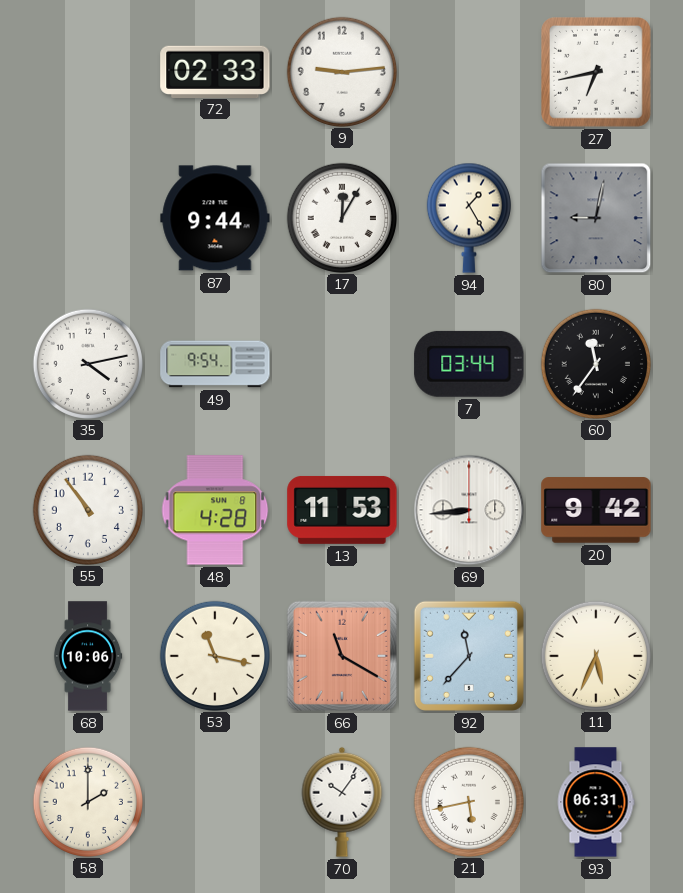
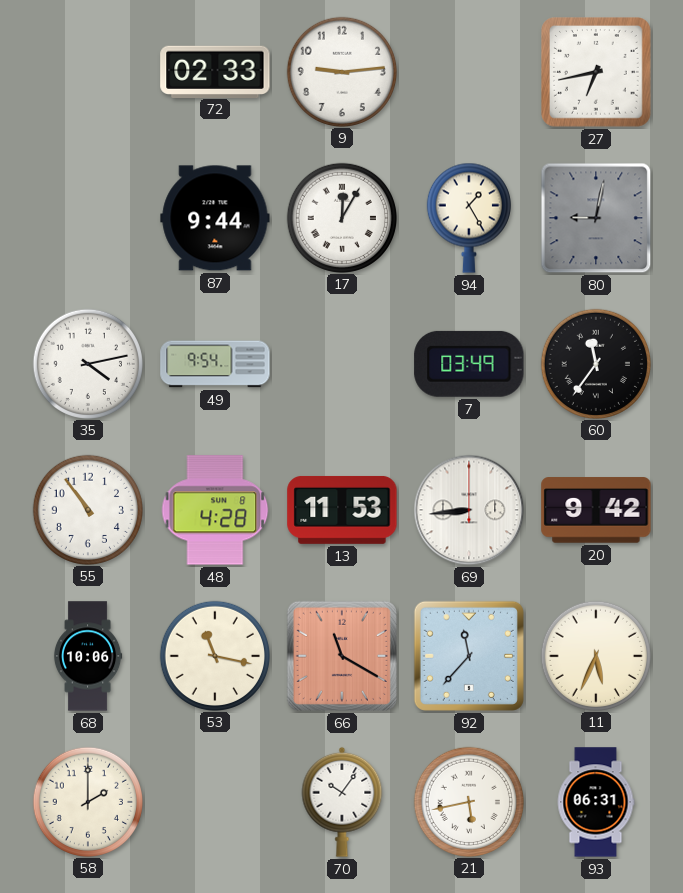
7: 03:44 -> 03:49 (469, 364)
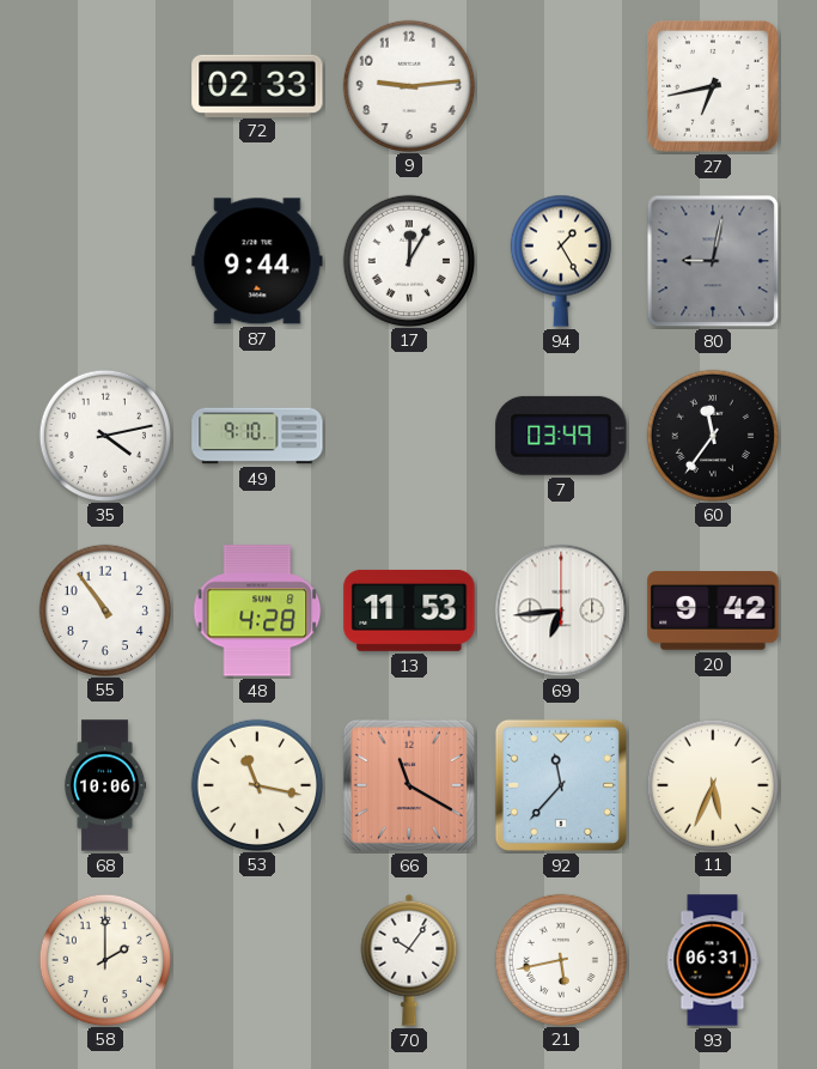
49: 9:54 -> 9:10 (257, 436)
69: 8:44 -> 6:44 (561, 611)
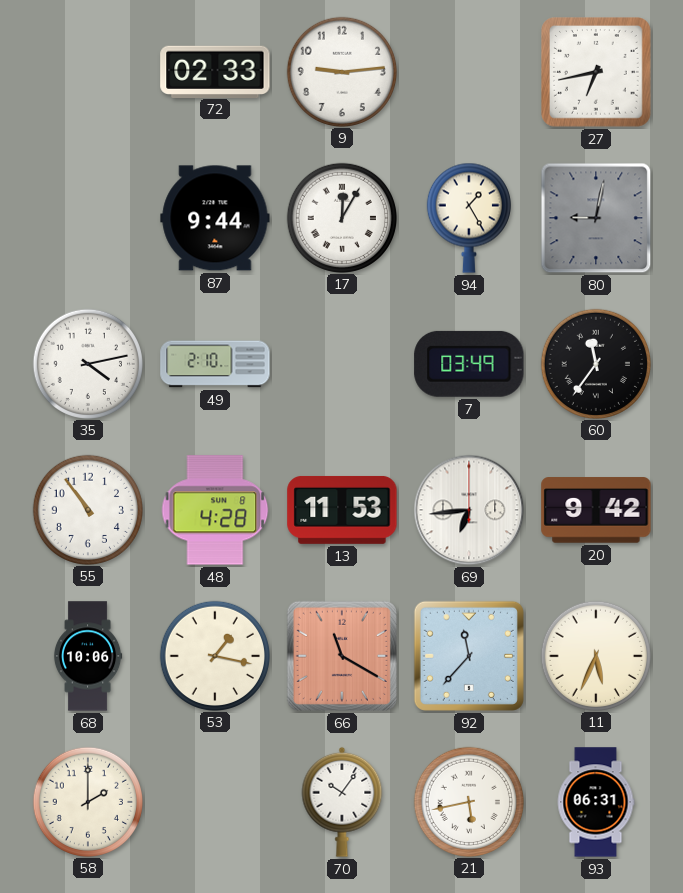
49: 9:10 -> 2:10 (215, 364)
53: 11:17 -> 1:17 (214, 655)
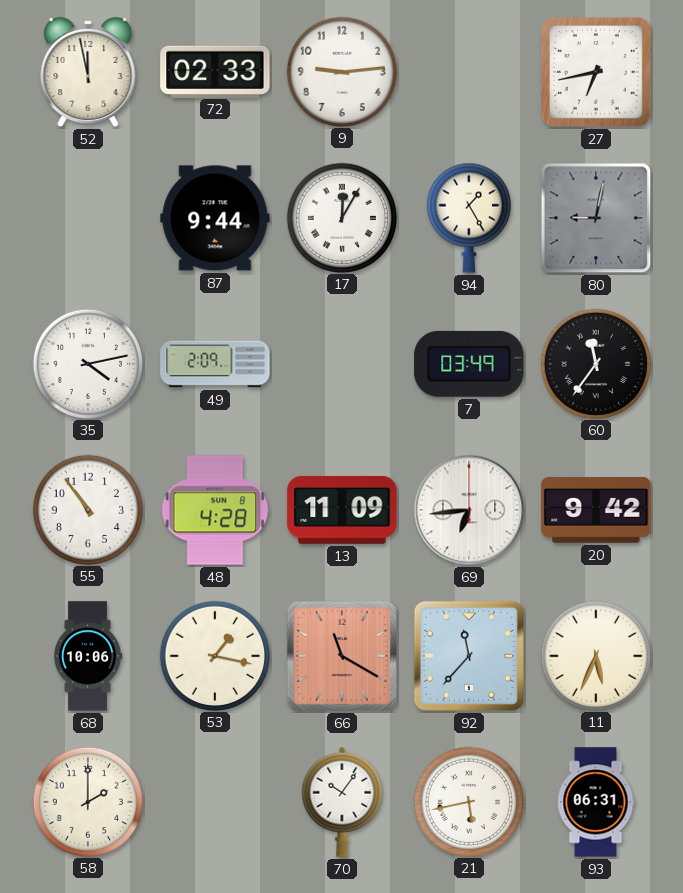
52: none -> 11:58 (88, 72)
49: 2:10 -> 2:09 (215, 364)
13: 11:53 -> 11:09 (342, 510)
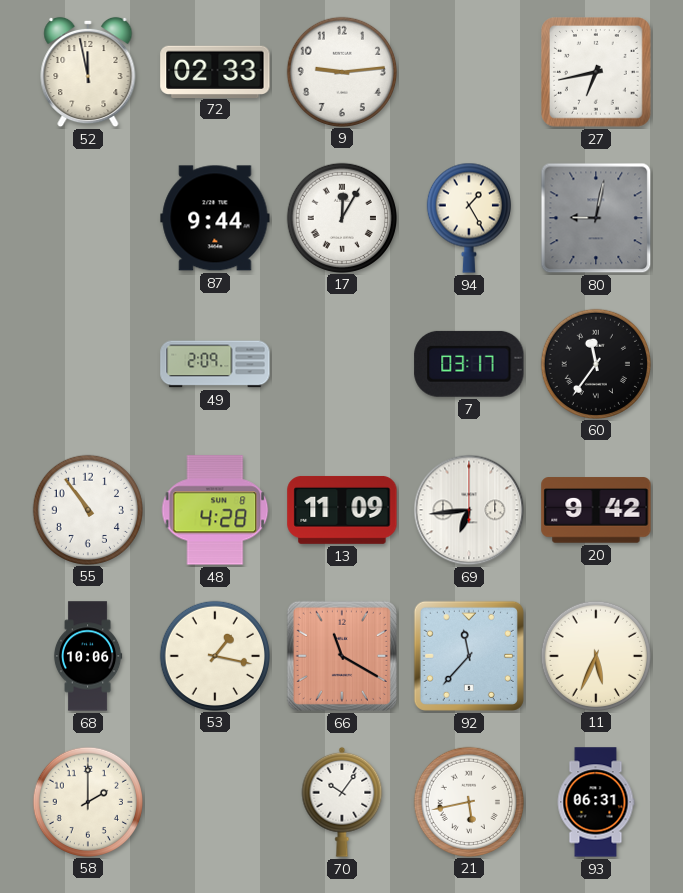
35: 4:13 -> none (87, 363)
7: 03:49 -> 03:17 (469, 364)
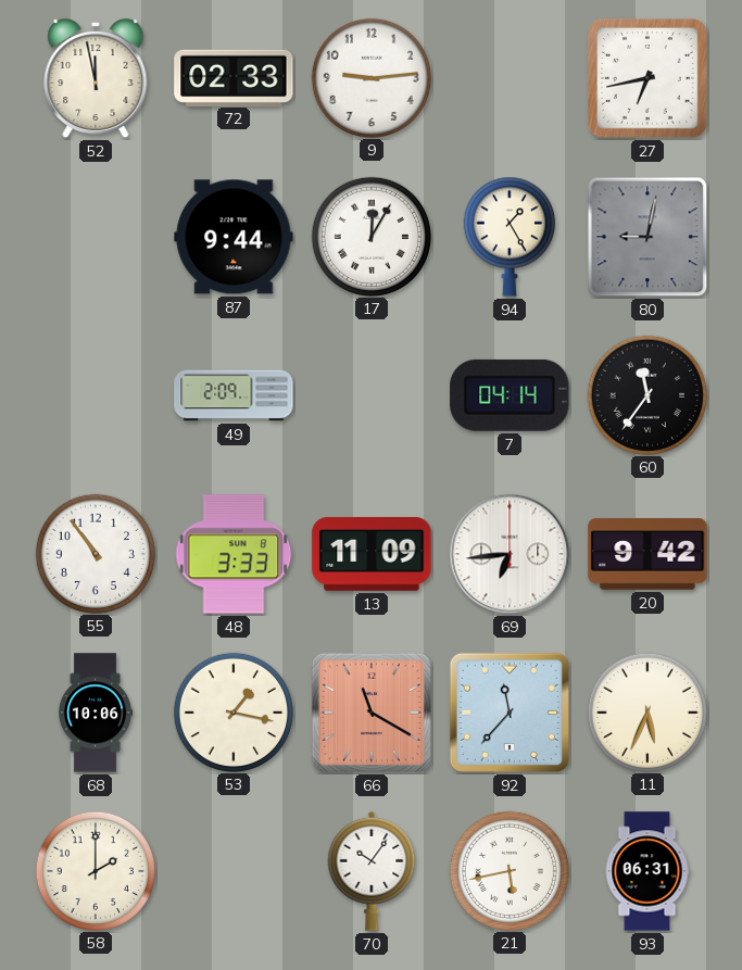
7: 03:17 -> 04:14 (510, 395)
48: 4:28 -> 3:33 (234, 554)
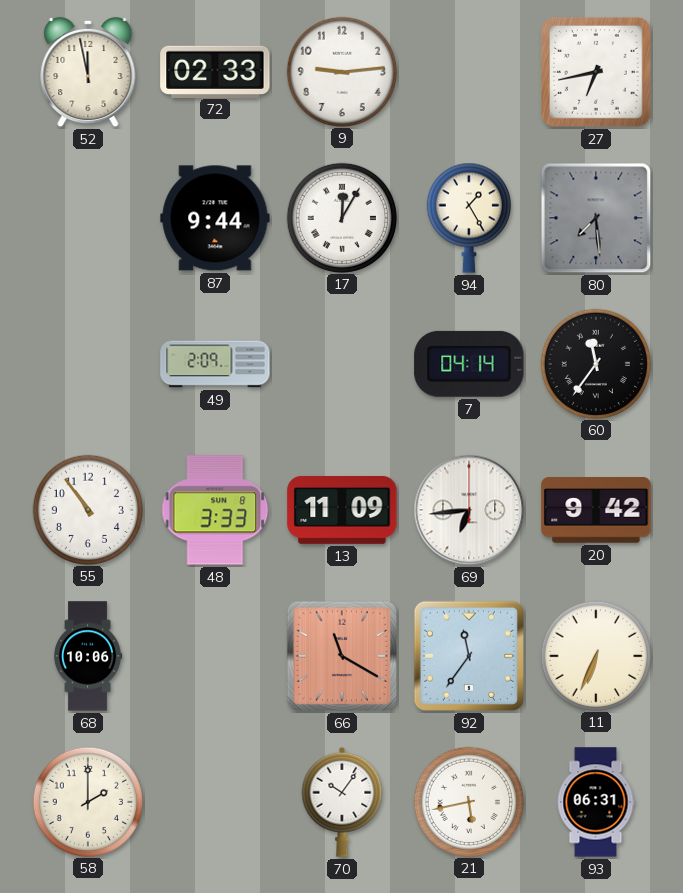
80: 9:02 -> 7:29 (596, 218)
53: 1:17 -> none (232, 711)
92: 11:37 -> 11:36 (469, 656)
11: 5:34 -> 6:34 (595, 655)
